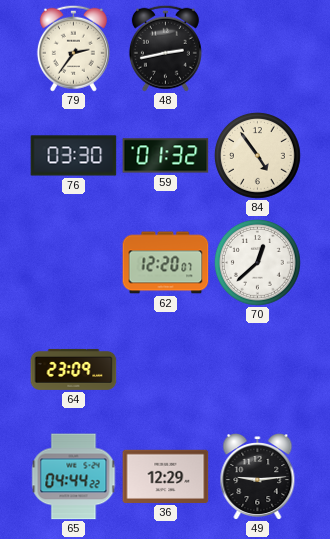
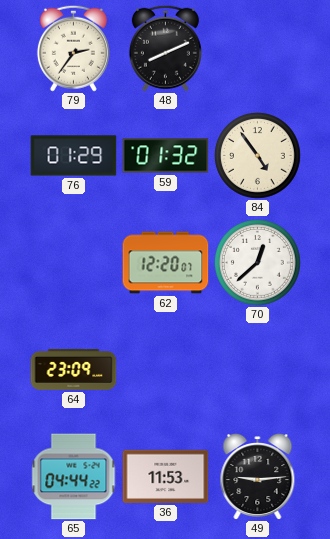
48: 2:43 -> 8:11 (165, 48)
76: 03:30 -> 01:29 (74, 156)
36: 12:29 -> 11:53 (166, 476)
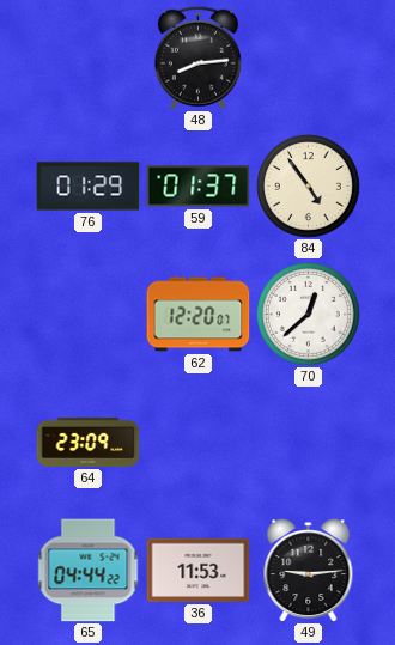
79: 2:36 -> none (73, 48)
48: 8:11 -> 8:14 (197, 57)
59: 01:32 -> 01:37 (199, 187)
